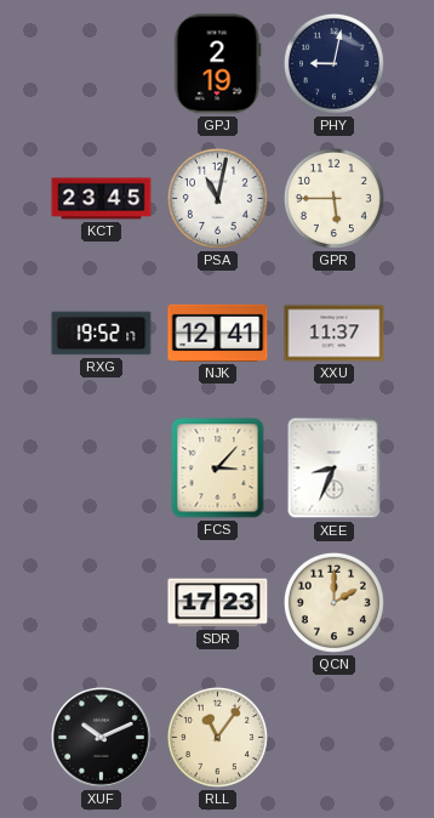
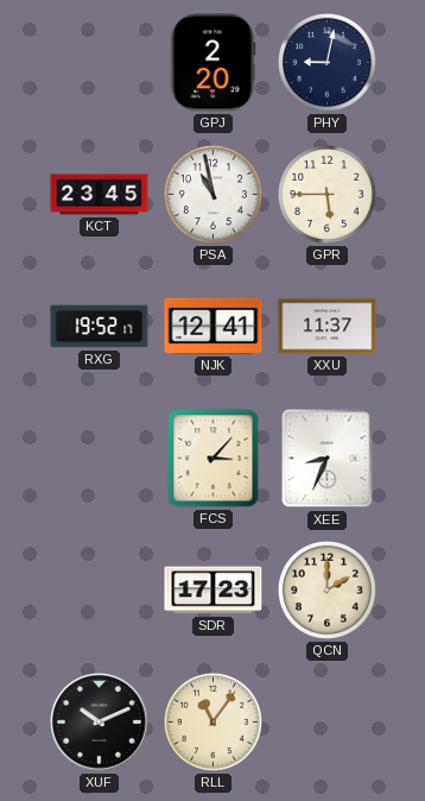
GPJ: 2:19 -> 2:20 (214, 63)
PSA: 11:02 -> 10:58 (213, 194)
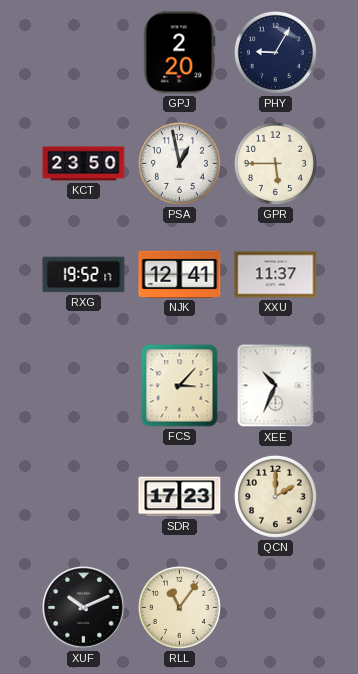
PHY: 9:02 -> 9:05 (275, 52)
KCT: 23:45 -> 23:50 (84, 164)
PSA: 10:58 -> 12:58 (179, 163)
XEE: 8:34 -> 10:34 (276, 386)
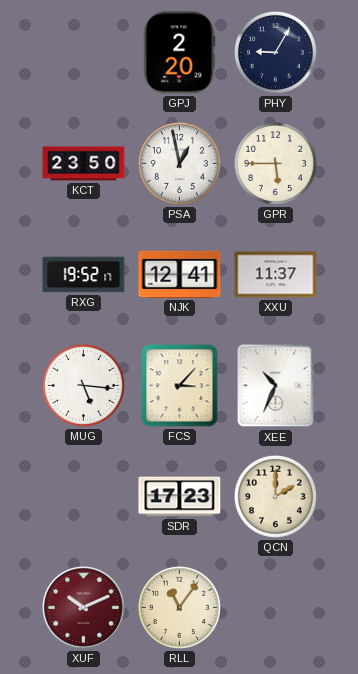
MUG: none -> 5:16 (83, 385)
XUF dial: black -> burgundy (84, 608)
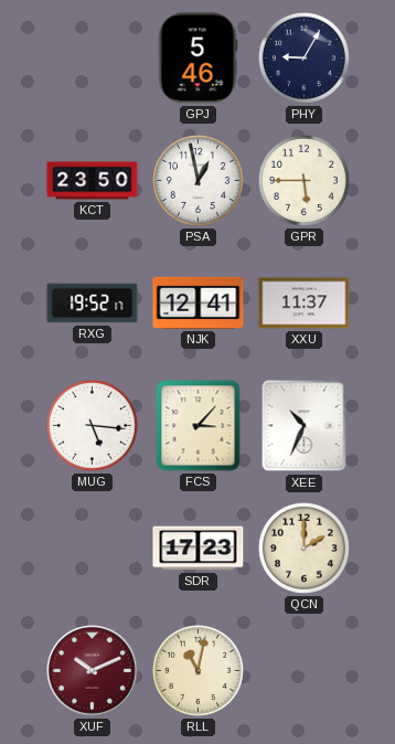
GPJ: 2:20 -> 5:46 (199, 59)
RLL: 11:06 -> 11:02 (197, 670)
